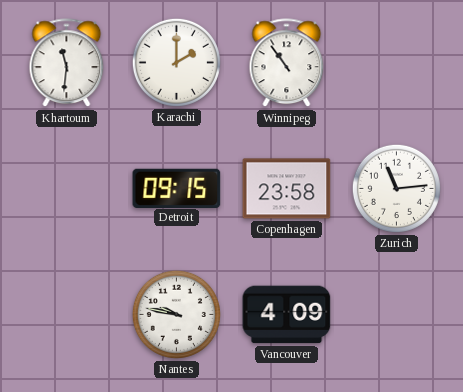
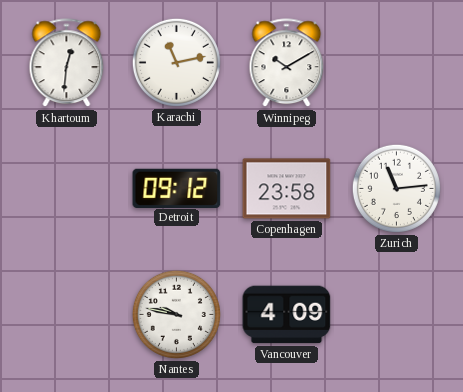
Khartoum: 11:31 -> 12:31 (67, 63)
Karachi: 2:00 -> 11:13 (176, 62)
Winnipeg: 10:54 -> 10:10 (287, 63)
Detroit: 09:15 -> 09:12 (177, 188)
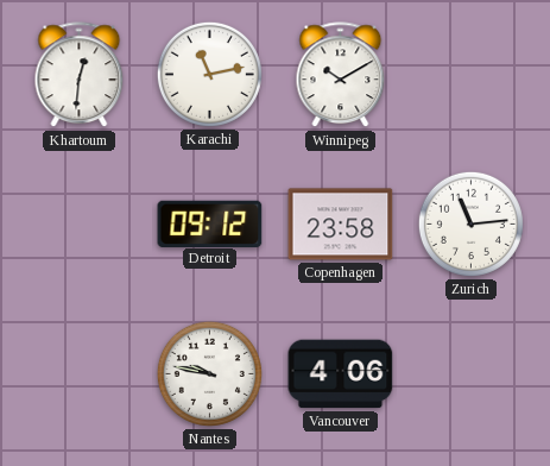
Vancouver: 4:09 -> 4:06 (341, 374)
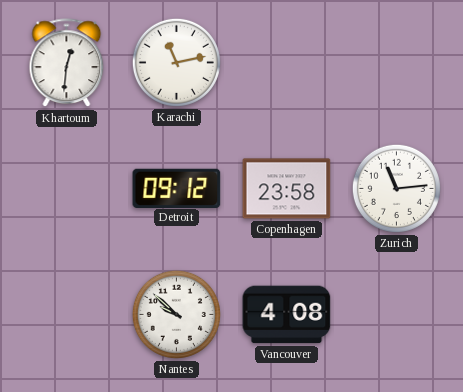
Winnipeg: 10:10 -> none (341, 75)
Nantes: 9:47 -> 9:52 (176, 314)
Vancouver: 4:06 -> 4:08 (287, 315)
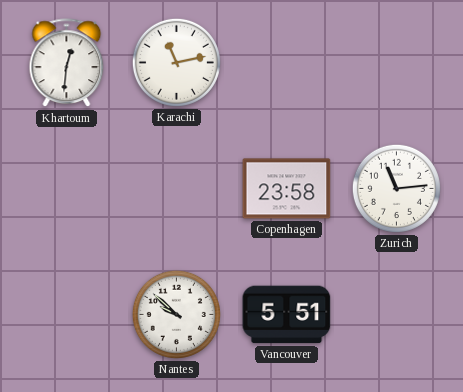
Detroit: 09:12 -> none (177, 188)
Vancouver: 4:08 -> 5:51 (287, 315)
